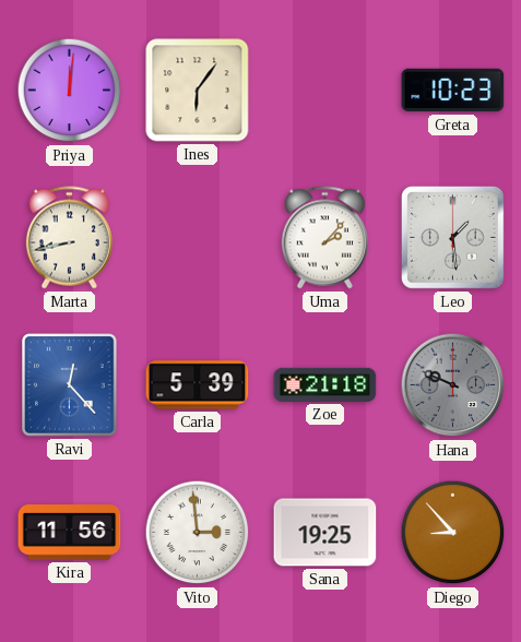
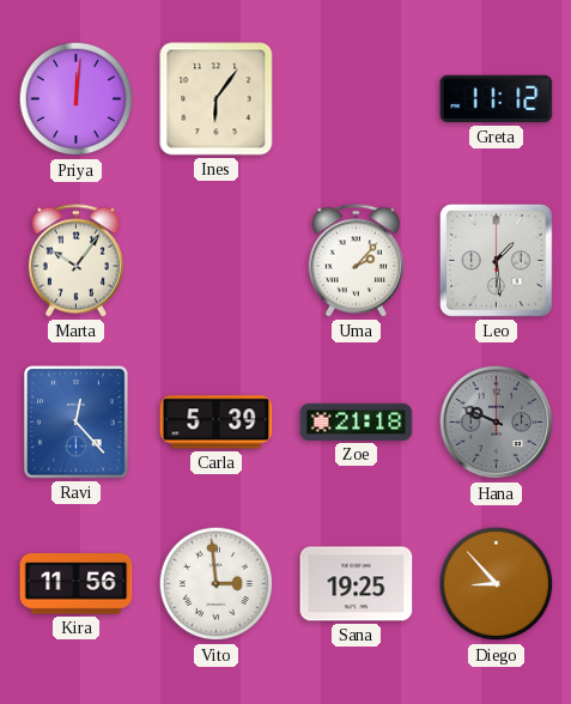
Greta: 10:23 -> 11:12 (497, 99)
Marta: 8:43 -> 10:06 (75, 261)
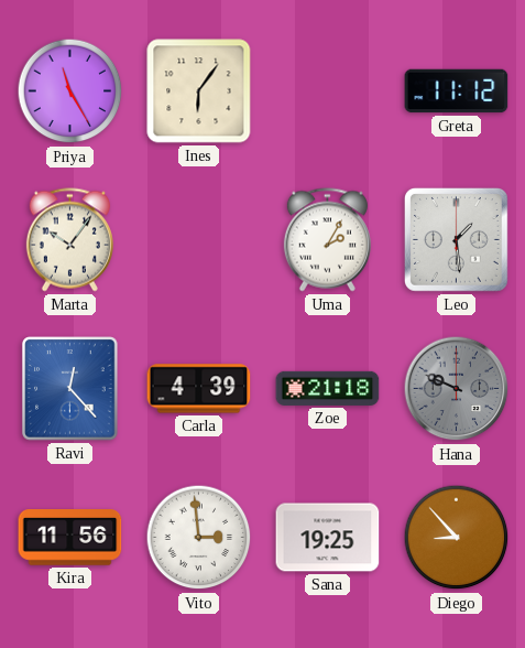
Priya: 12:01 -> 11:25 (70, 91)
Uma: 2:07 -> 2:05 (327, 240)
Carla: 5:39 -> 4:39 (199, 389)
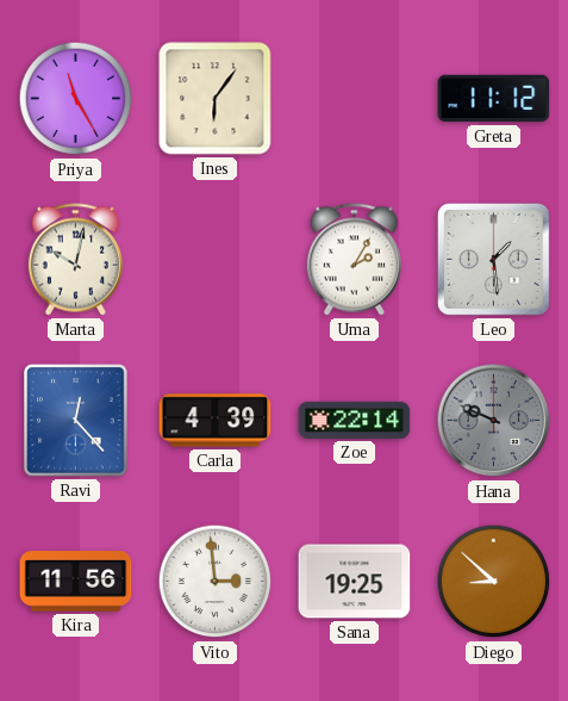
Marta: 10:06 -> 10:02 (75, 260)
Zoe: 21:18 -> 22:14 (355, 420)
Diego: 8:53 -> 8:52 (494, 582)
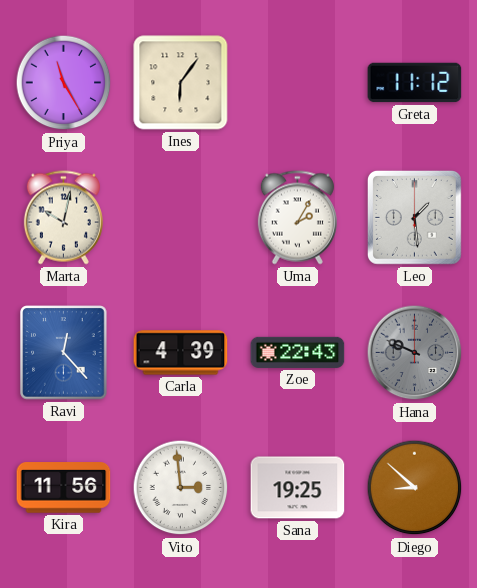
Zoe: 22:14 -> 22:43 (298, 352)
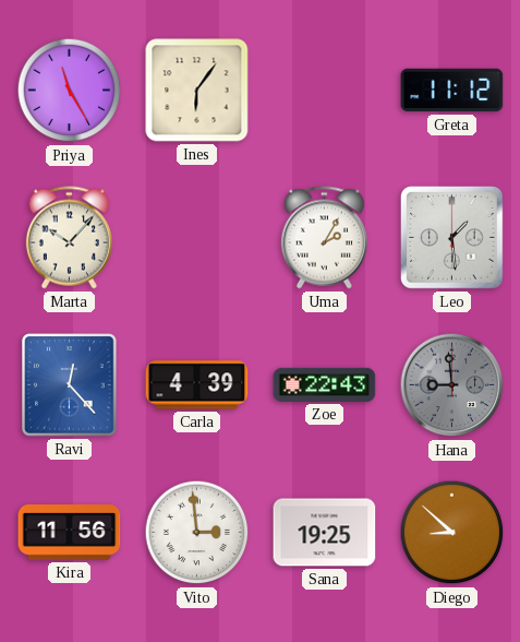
Marta: 10:02 -> 10:07 (69, 238)
Hana: 9:49 -> 8:59 (452, 385)
